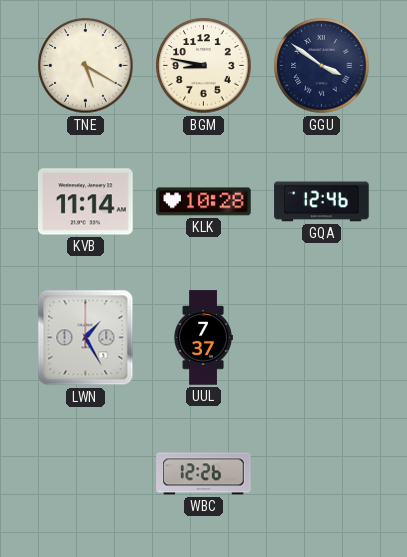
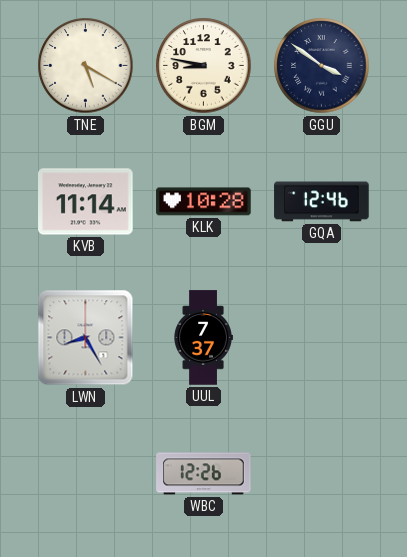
LWN: 1:25 -> 8:25 (86, 338)
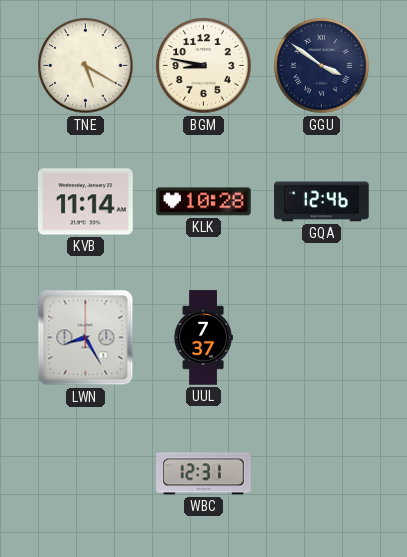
WBC: 12:26 -> 12:31 (204, 474)
